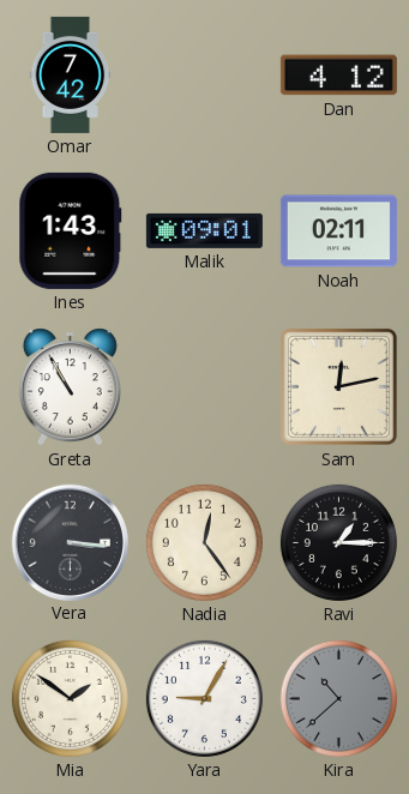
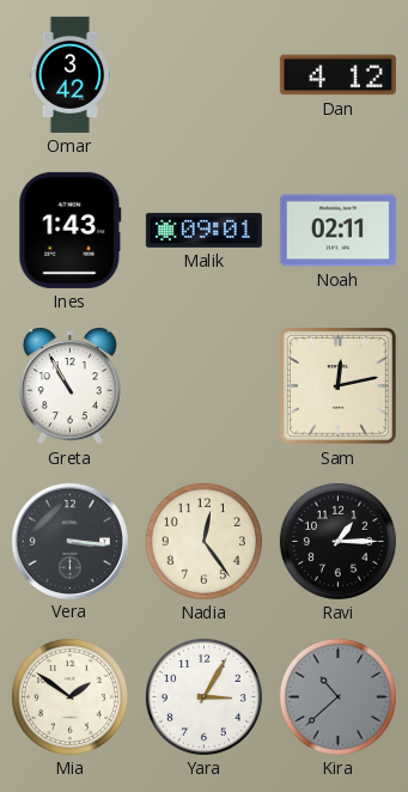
Omar: 7:42 -> 3:42 (71, 74)
Yara: 9:05 -> 3:05 (203, 696)
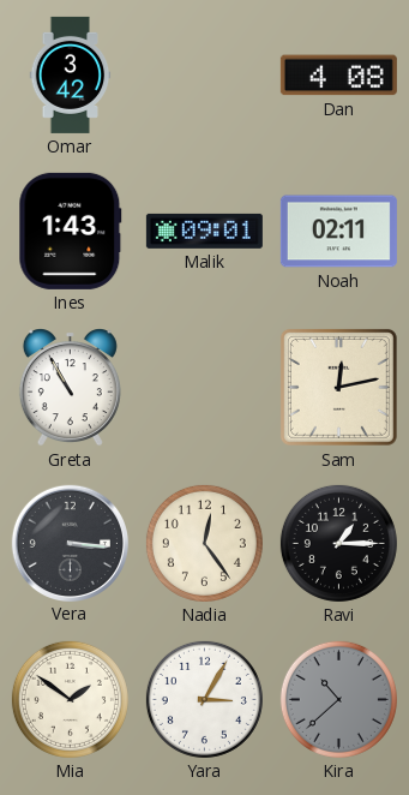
Dan: 4:12 -> 4:08 (338, 76)
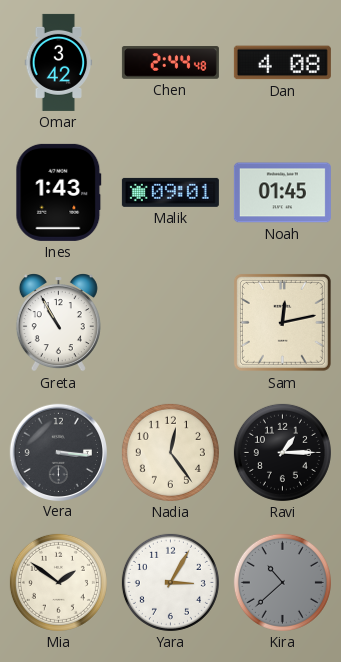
Chen: none -> 2:44 (170, 63)
Noah: 02:11 -> 01:45 (282, 193)
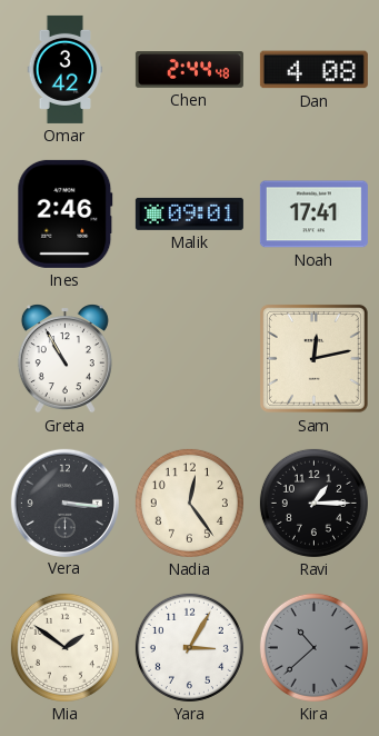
Ines: 1:43 -> 2:46 (66, 213)
Noah: 01:45 -> 17:41 (313, 215)
